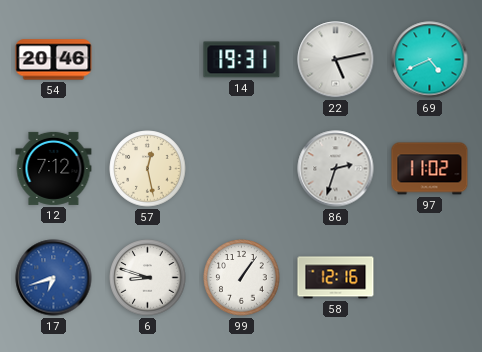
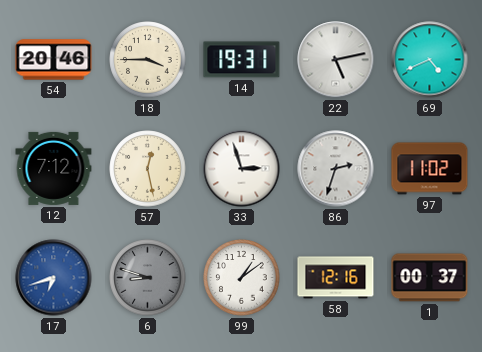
18: none -> 3:45 (148, 60)
33: none -> 2:57 (242, 169)
6 dial: white -> grey (148, 278)
99: 1:06 -> 1:09 (242, 278)
1: none -> 00:37 (430, 278)
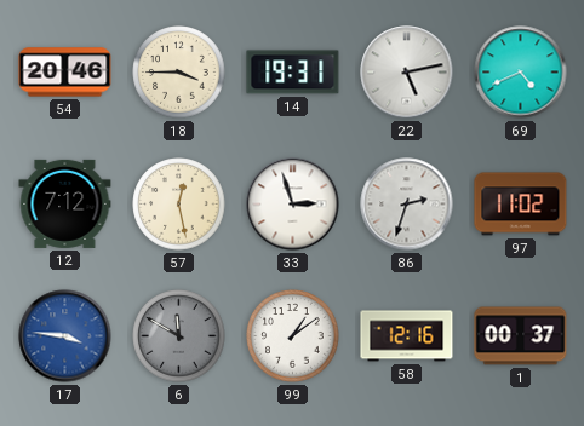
17: 6:42 -> 3:46 (65, 336)
6: 8:48 -> 11:50 (179, 336)
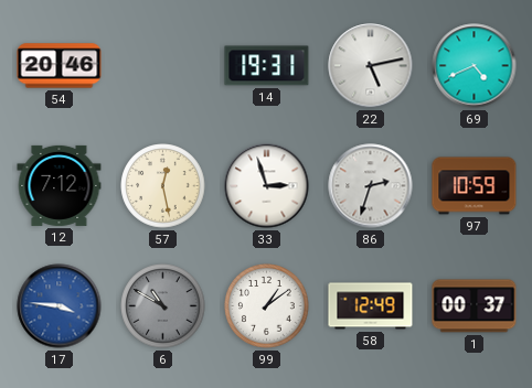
18: 3:45 -> none (179, 73)
97: 11:02 -> 10:59 (475, 186)
6: 11:50 -> 10:50 (163, 306)
58: 12:16 -> 12:49 (371, 306)
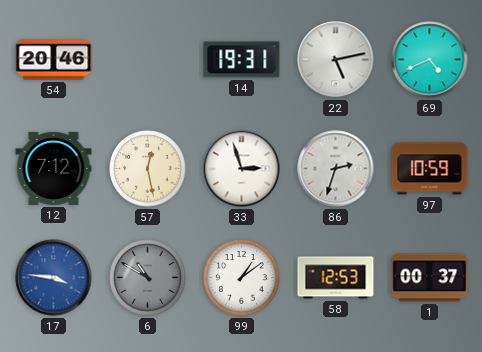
58: 12:49 -> 12:53 (336, 278)
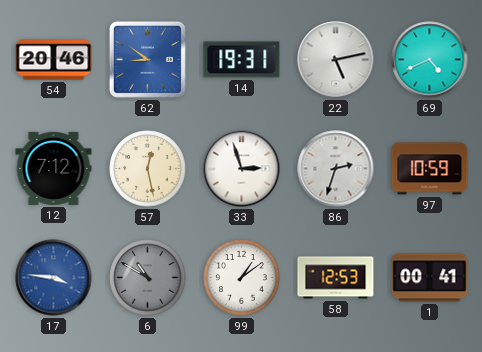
62: none -> 8:51 (147, 59)
1: 00:37 -> 00:41 (430, 278)
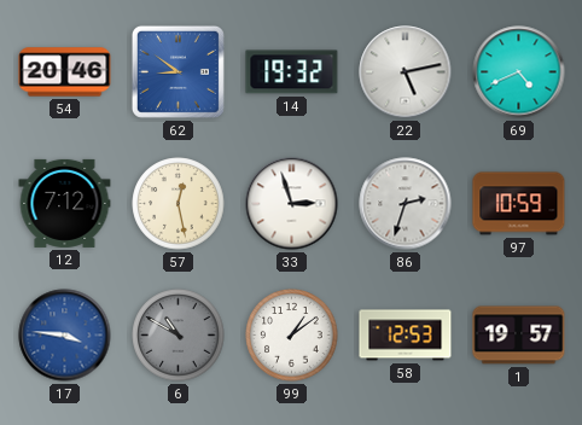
14: 19:31 -> 19:32 (292, 72)
1: 00:41 -> 19:57 (519, 336)
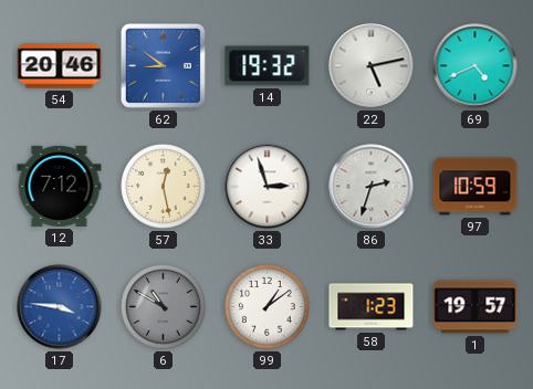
58: 12:53 -> 1:23 (372, 307)
